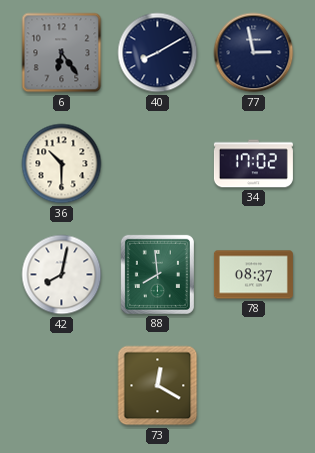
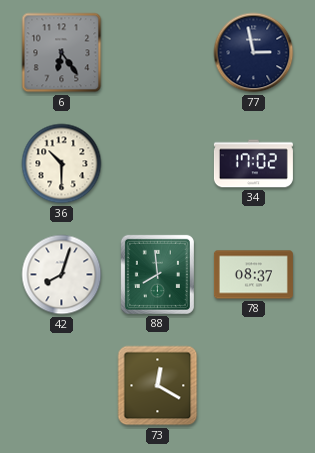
40: 8:10 -> none (158, 53)
42: 8:02 -> 8:03 (62, 275)
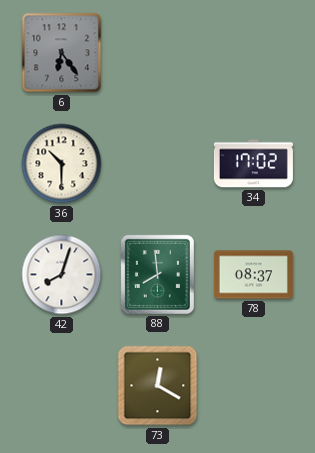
77: 2:58 -> none (254, 53)
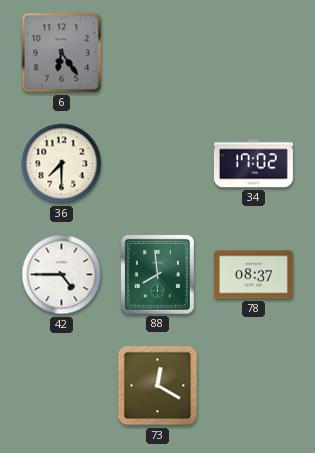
36: 10:30 -> 7:30 (62, 164)
42: 8:03 -> 4:45 (62, 275)
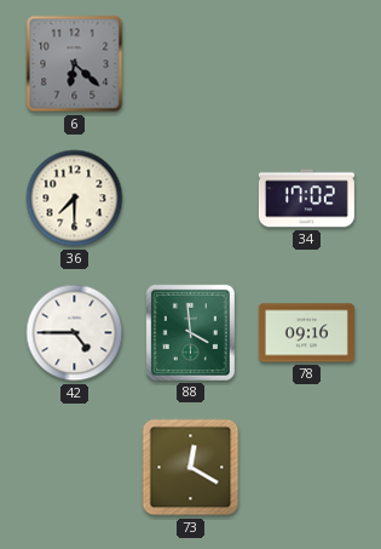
6: 6:24 -> 6:22 (75, 64)
88: 7:59 -> 3:59 (190, 332)
78: 08:37 -> 09:16 (306, 333)
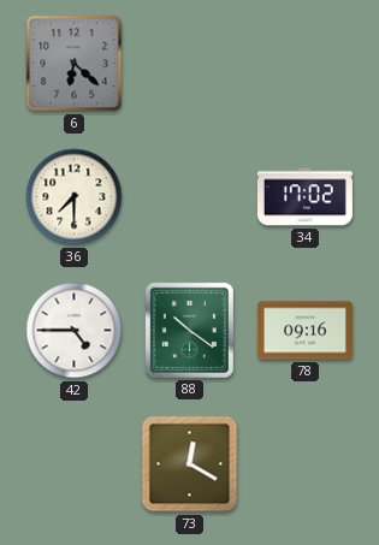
88: 3:59 -> 10:21 (189, 330)
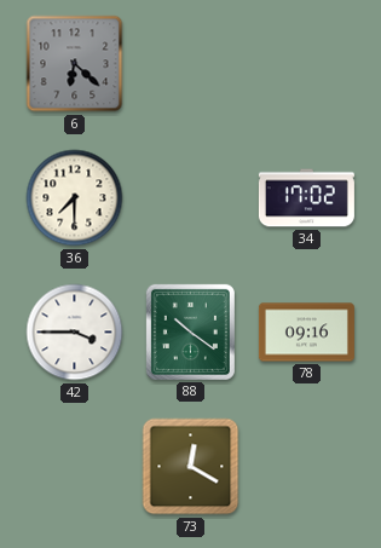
42: 4:45 -> 3:45 (75, 333)
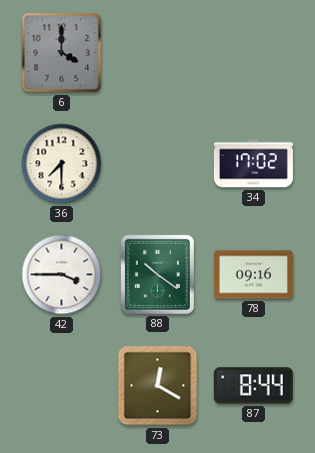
6: 6:22 -> 4:00 (62, 53)
87: none -> 8:44 (253, 386)
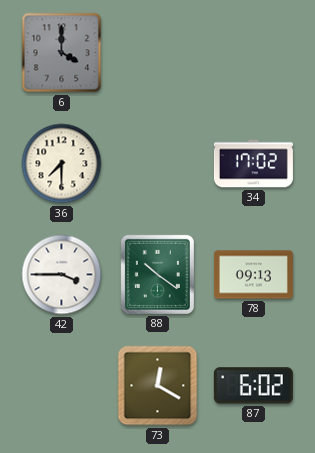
78: 09:16 -> 09:13 (253, 275)
87: 8:44 -> 6:02 (253, 386)
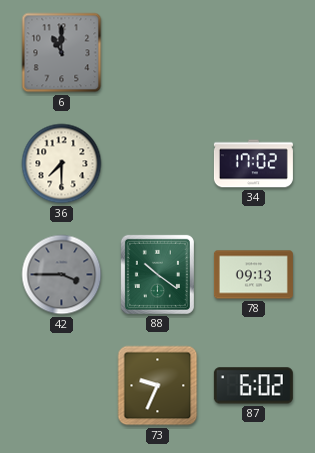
6: 4:00 -> 11:00 (62, 53)
42 dial: white -> grey (62, 275)
73: 12:20 -> 9:34 (158, 386)
